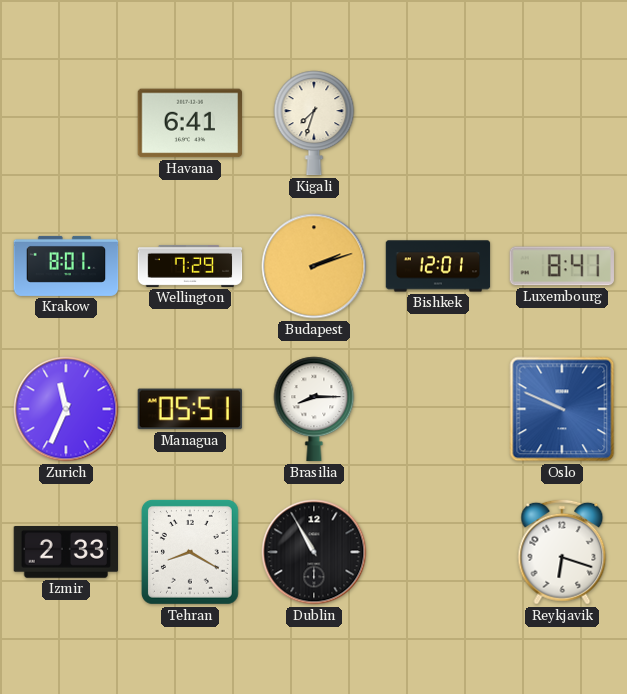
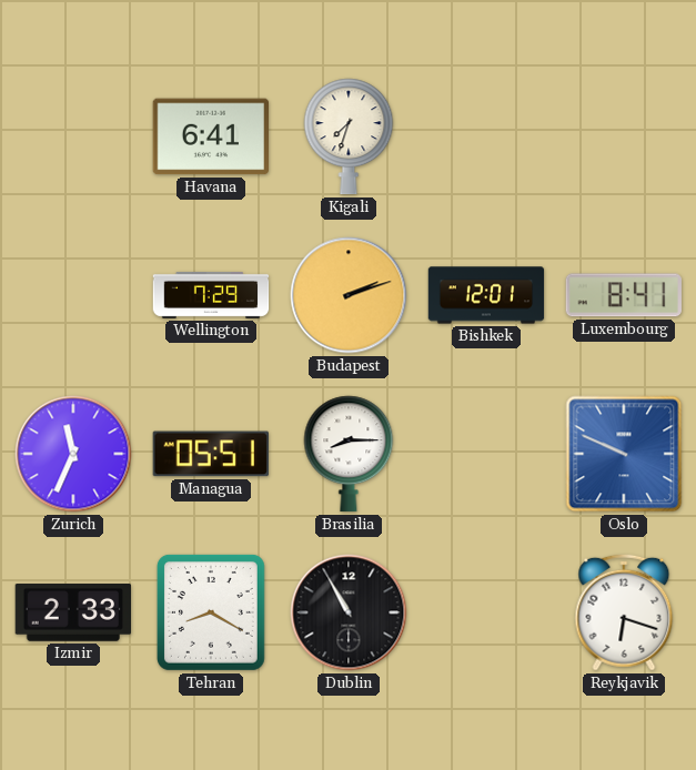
Krakow: 8:01 -> none (66, 266)
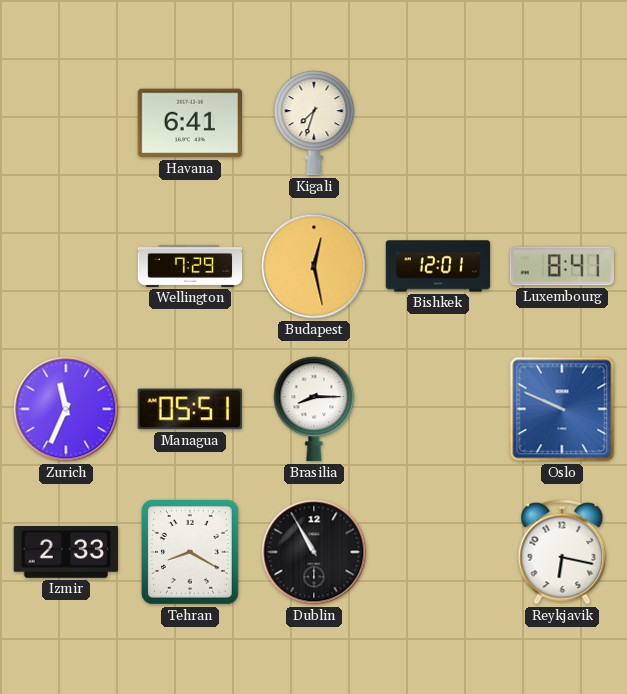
Budapest: 2:12 -> 12:28 (314, 266)
Reykjavik: 6:18 -> 6:17 (562, 552)
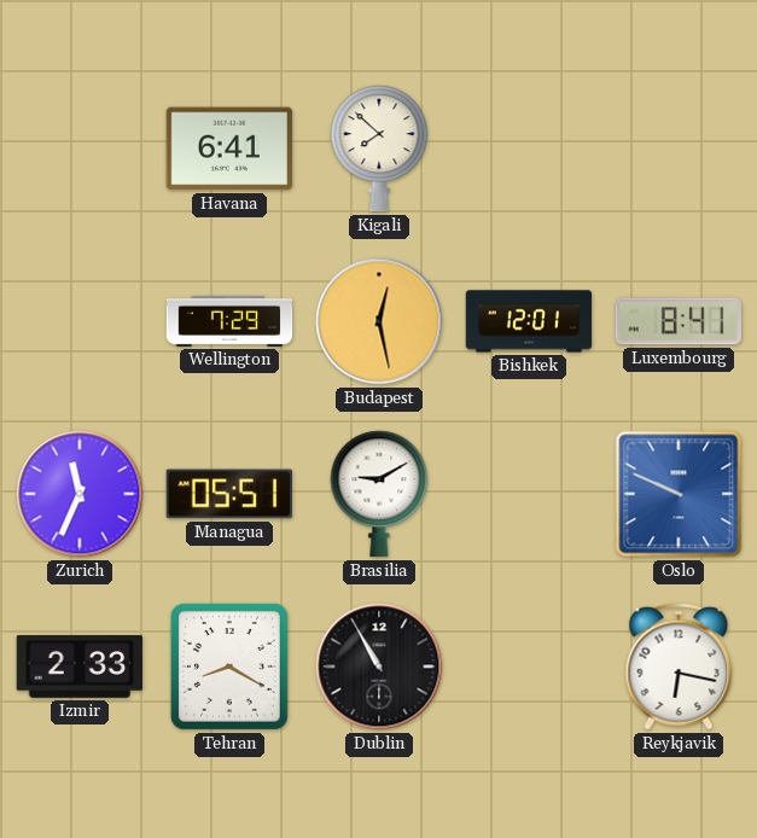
Kigali: 7:33 -> 7:52 (379, 149)
Brasilia: 8:15 -> 9:10 (379, 494)
